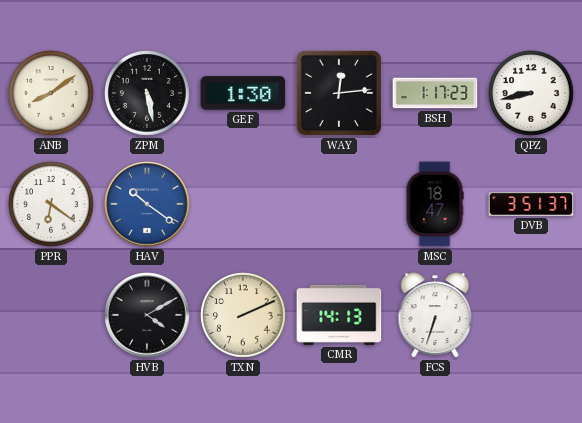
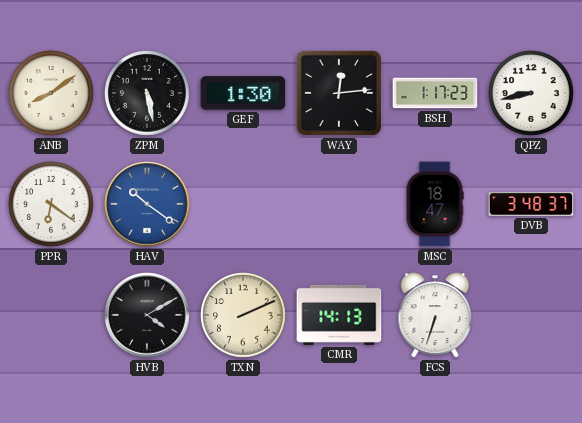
DVB: 3:51 -> 3:48 (531, 204)
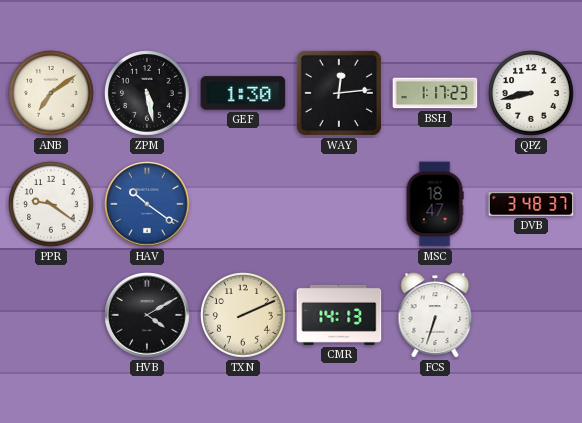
ANB: 8:09 -> 7:09 (52, 94)
PPR: 6:21 -> 9:21 (52, 205)
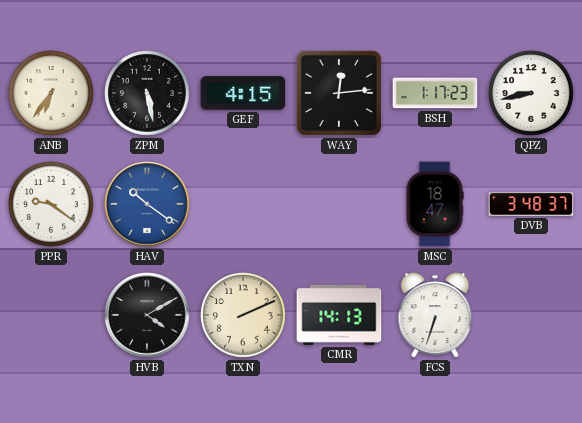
ANB: 7:09 -> 6:36 (52, 94)
GEF: 1:30 -> 4:15 (243, 93)
